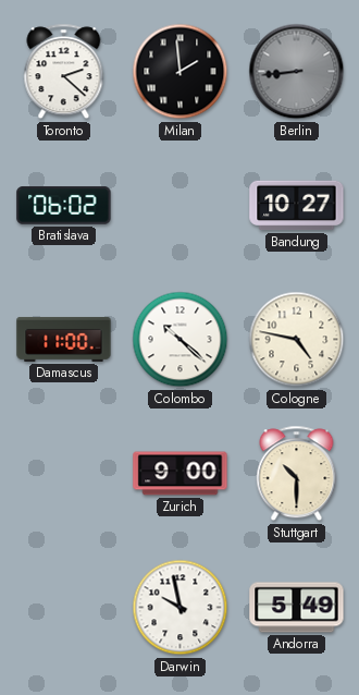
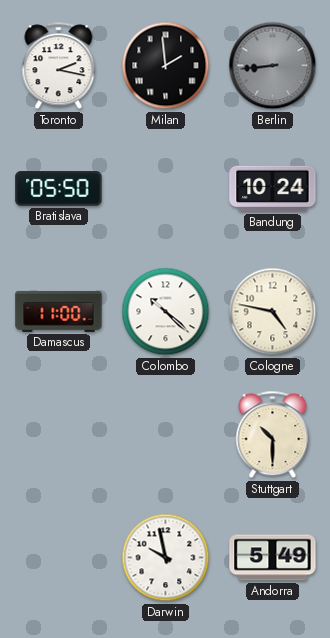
Toronto: 2:22 -> 2:17 (59, 66)
Bratislava: 06:02 -> 05:50 (59, 189)
Bandung: 10:27 -> 10:24 (273, 189)
Zurich: 9:00 -> none (181, 474)
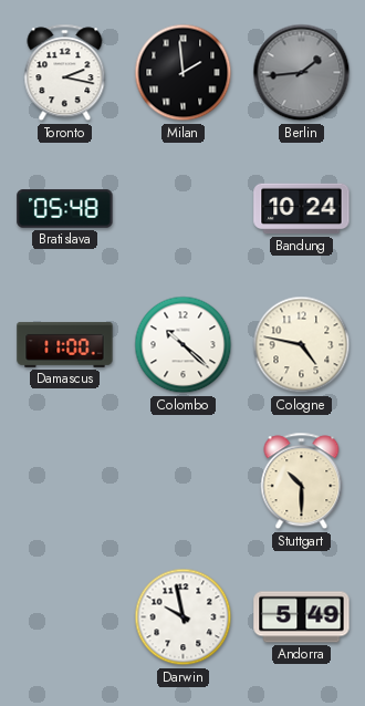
Berlin: 8:44 -> 1:44 (302, 73)
Bratislava: 05:50 -> 05:48 (65, 209)
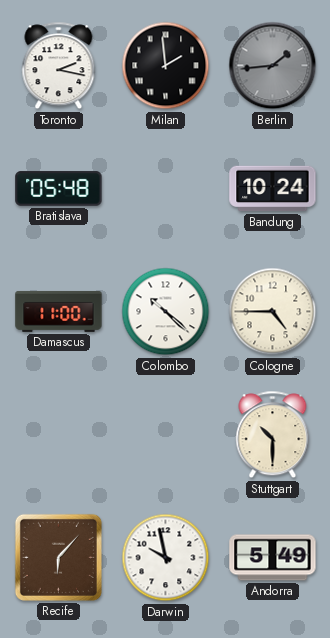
Cologne: 4:47 -> 4:45 (273, 312)
Recife: none -> 6:07 (58, 557)
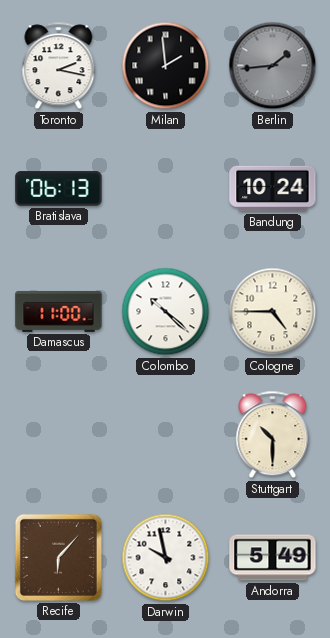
Bratislava: 05:48 -> 06:13 (59, 189)
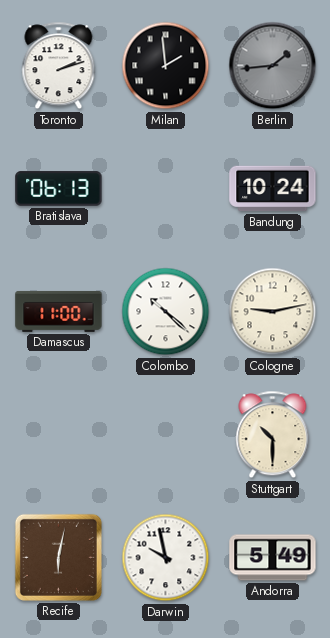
Toronto: 2:17 -> 2:12 (59, 66)
Cologne: 4:45 -> 9:13 (273, 312)
Recife: 6:07 -> 6:02 (58, 557)
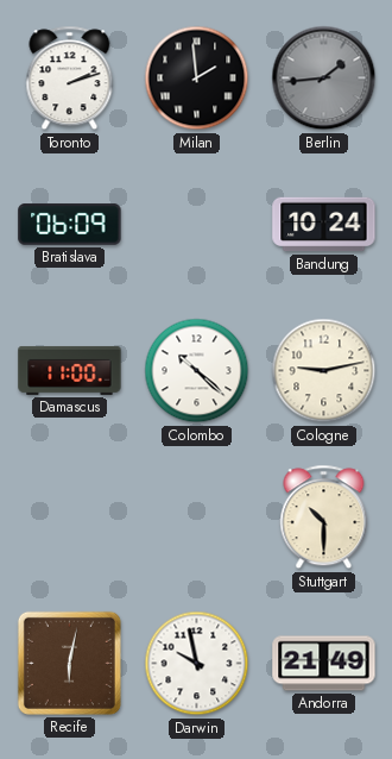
Bratislava: 06:13 -> 06:09 (70, 225)
Andorra: 5:49 -> 21:49 (324, 664)
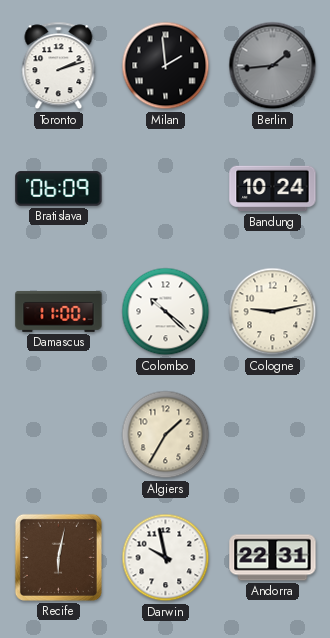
Algiers: none -> 1:35 (166, 435)
Stuttgart: 10:30 -> none (324, 517)
Andorra: 21:49 -> 22:31 (273, 558)
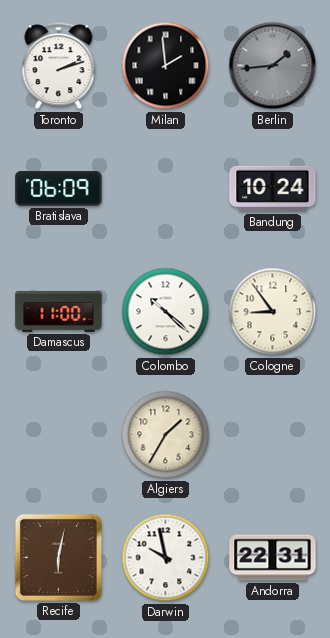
Cologne: 9:13 -> 8:54 (273, 312)
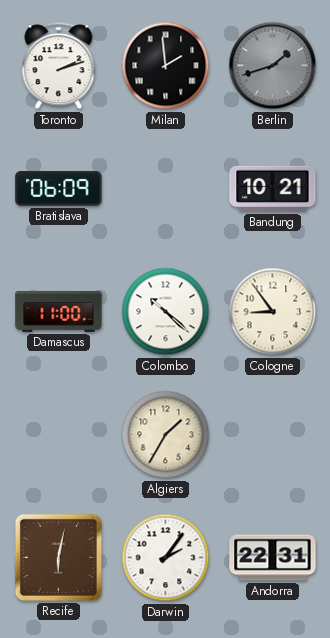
Berlin: 1:44 -> 1:42 (273, 66)
Bandung: 10:24 -> 10:21 (273, 189)
Darwin: 9:58 -> 2:06 (166, 558)
